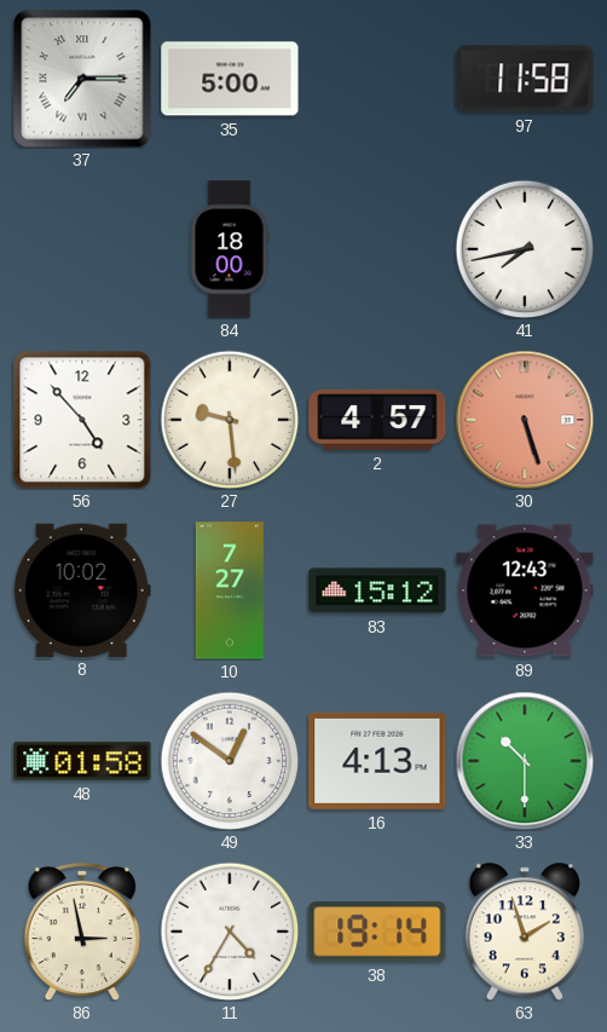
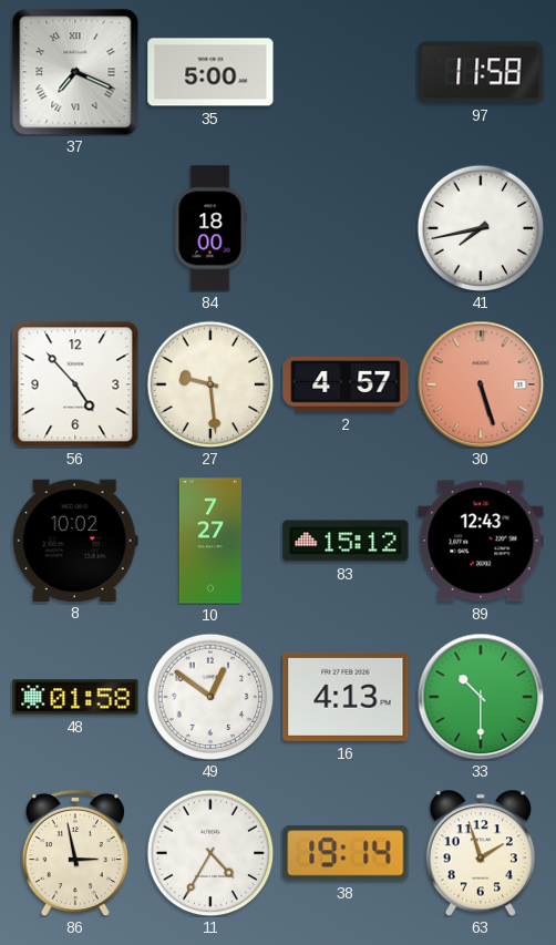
37: 7:15 -> 7:19 (75, 72)
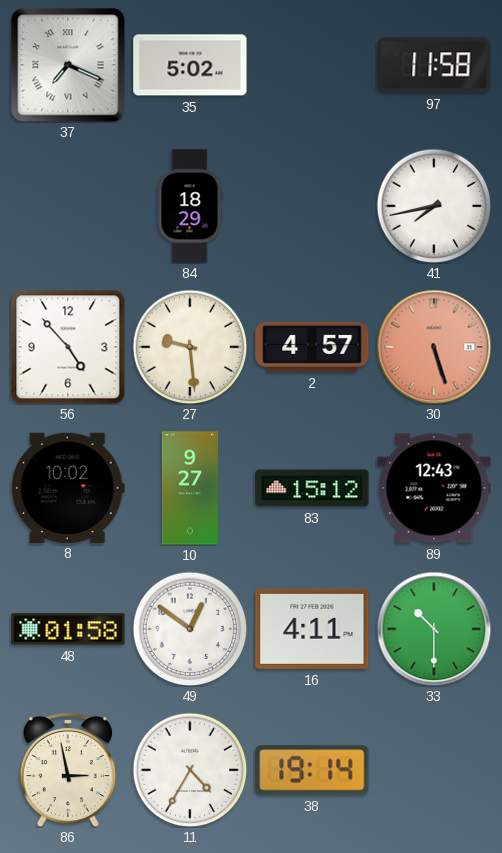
35: 5:00 -> 5:02 (190, 65)
84: 18:00 -> 18:29 (190, 206)
10: 7:27 -> 9:27 (190, 488)
16: 4:13 -> 4:11 (312, 629)
63: 1:57 -> none (481, 853)
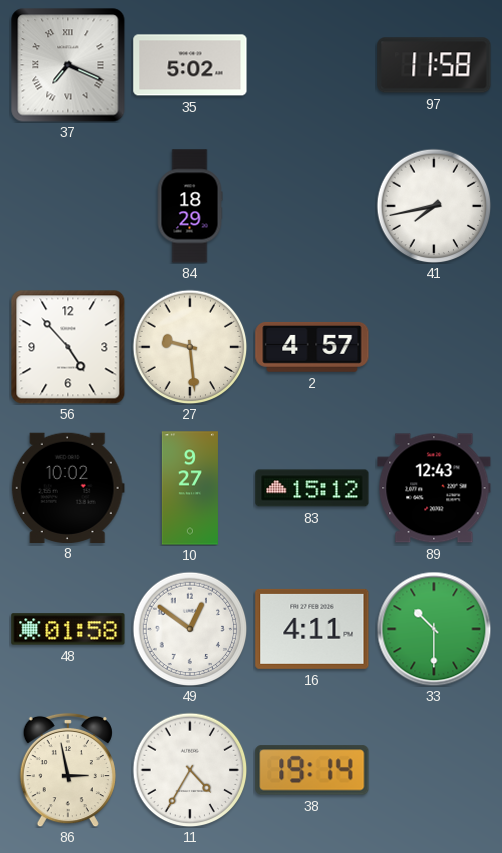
30: 5:27 -> none (434, 347)
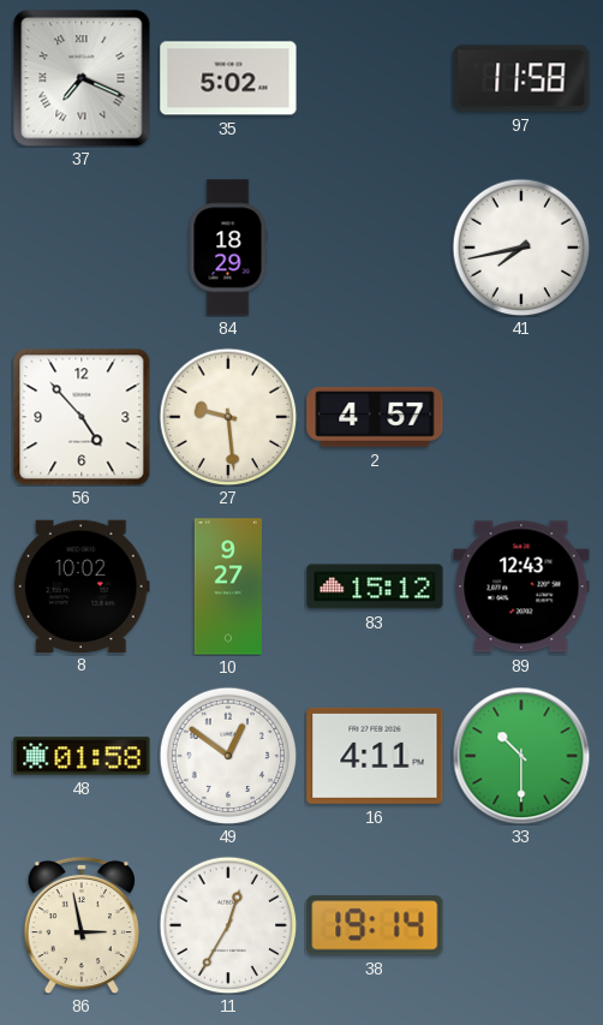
11: 4:35 -> 12:35 (228, 925)
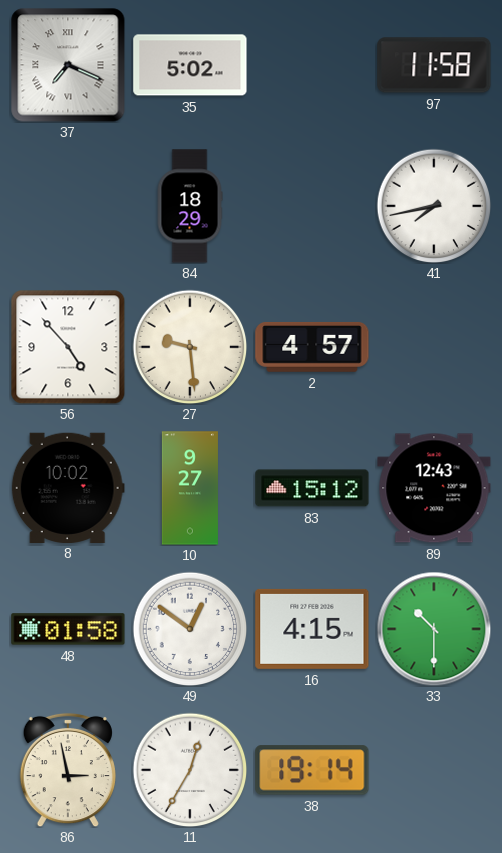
16: 4:11 -> 4:15 (312, 629)
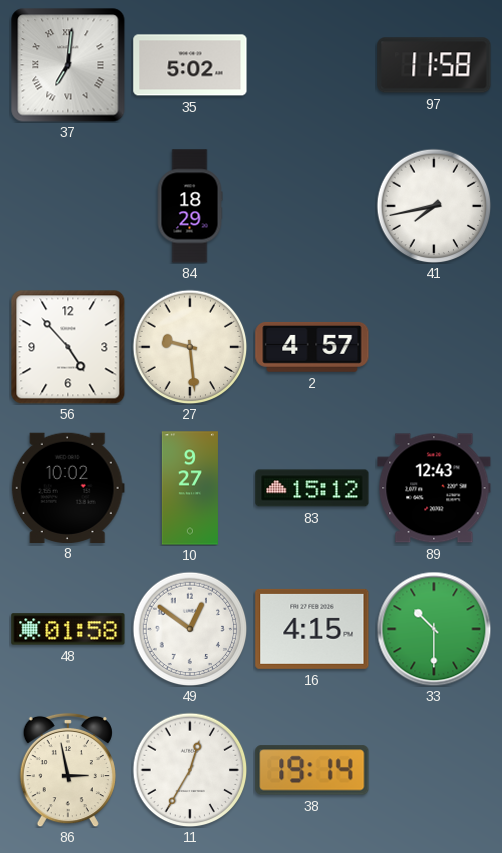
37: 7:19 -> 7:01 (68, 65)
